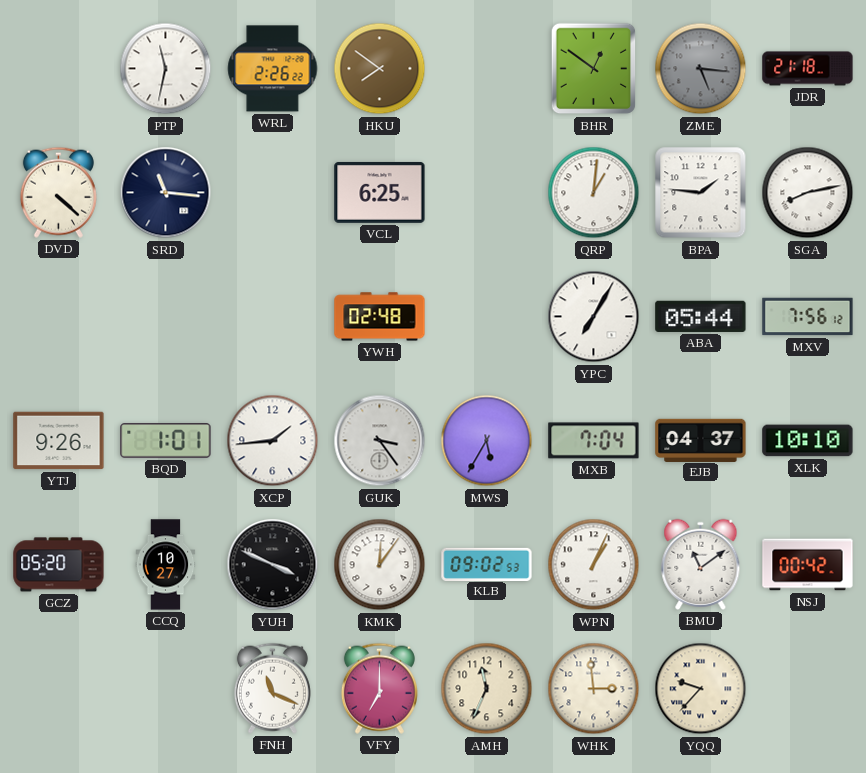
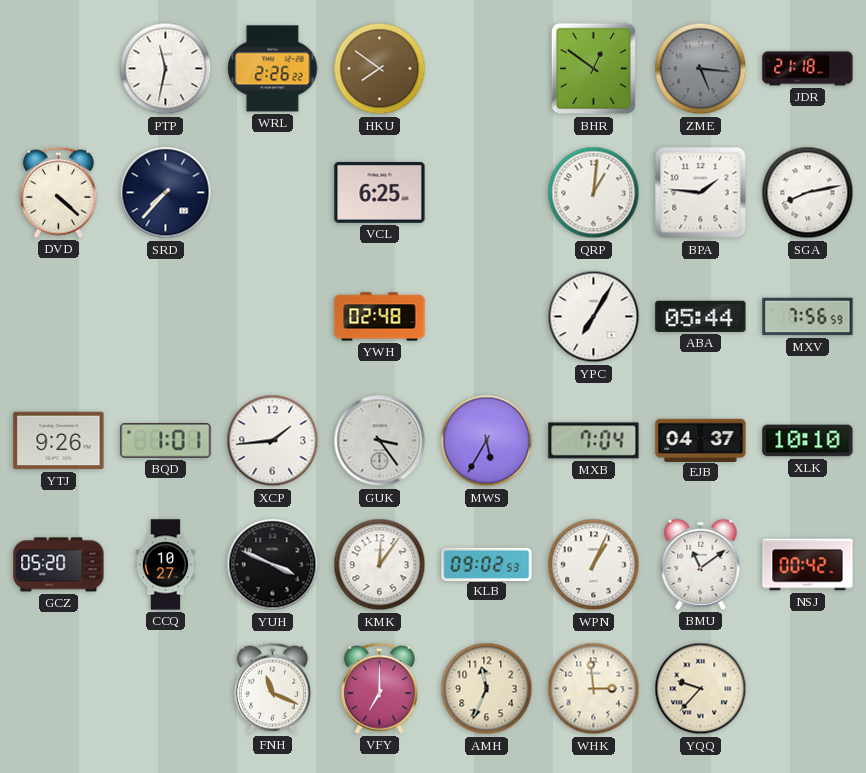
SRD: 11:16 -> 7:37 (166, 193)
MXV: 7:56:12 -> 7:56:59 (808, 317)
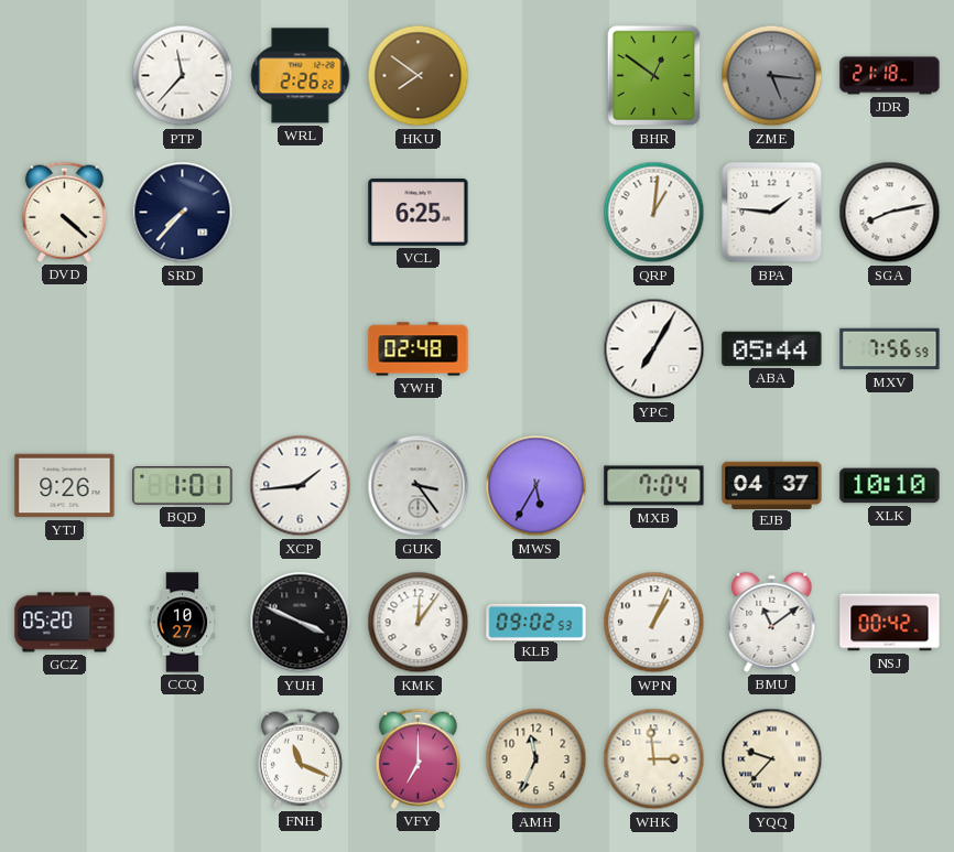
PTP: 11:32 -> 11:37 (183, 76)
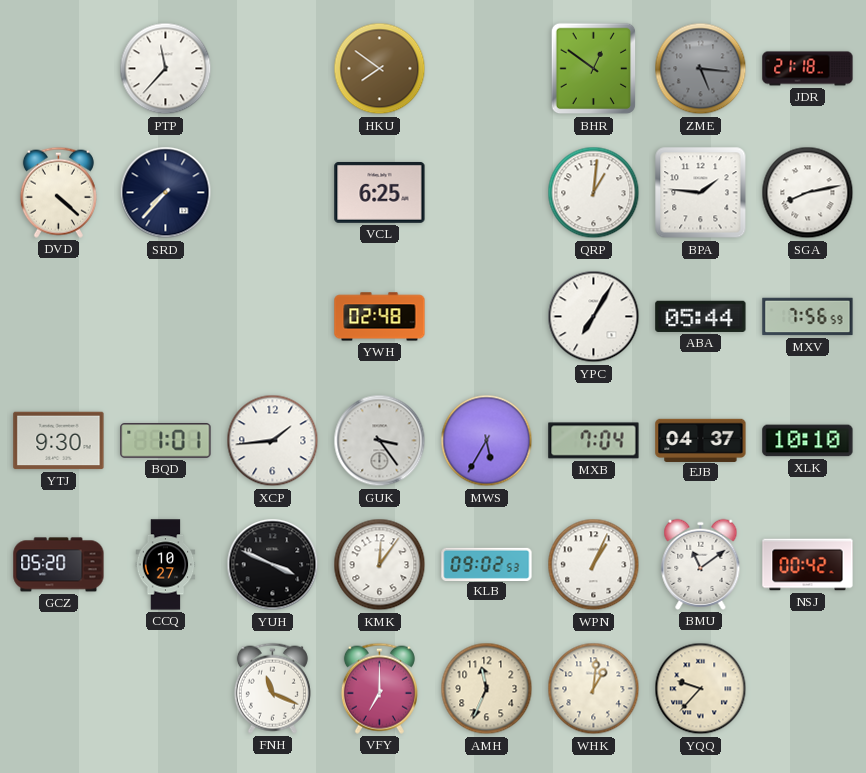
WRL: 2:26 -> none (301, 76)
YTJ: 9:26 -> 9:30 (59, 441)
WHK: 2:59 -> 1:01 (594, 689)
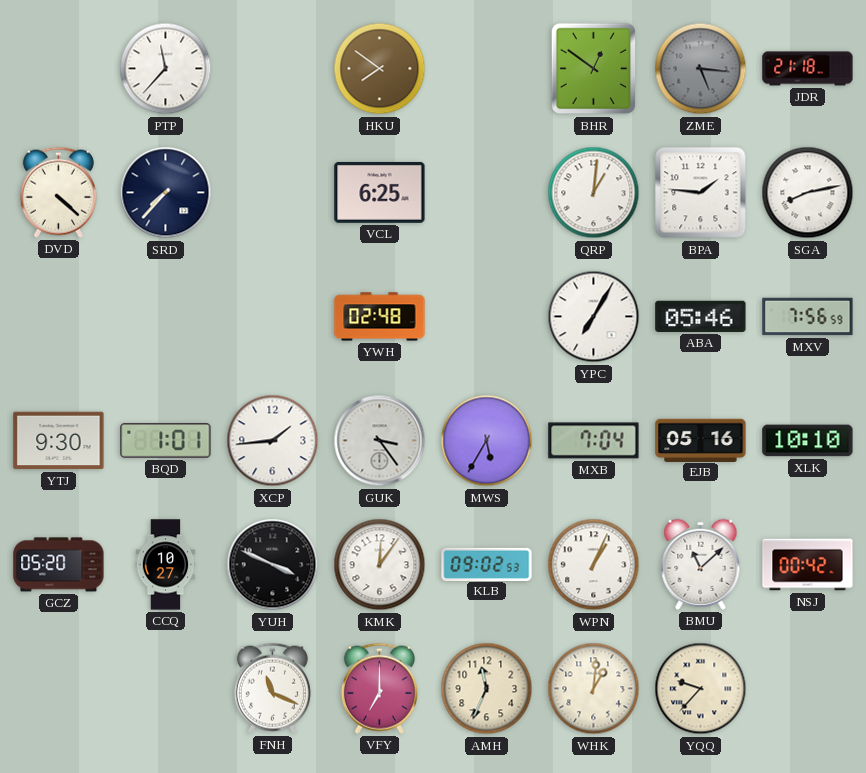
ABA: 05:44 -> 05:46 (701, 316)
EJB: 04:37 -> 05:16 (701, 440)
BMU: 11:09 -> 11:08 (701, 564)
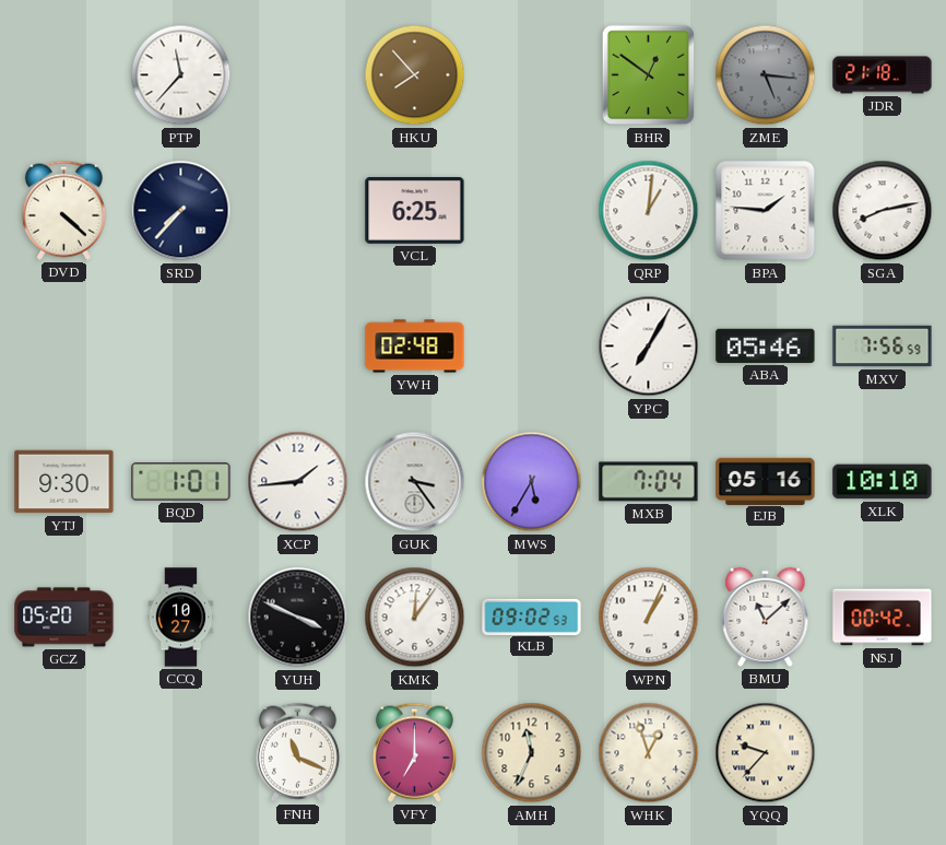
HKU: 7:51 -> 7:53 (415, 75)
WHK: 1:01 -> 12:57 (649, 753)
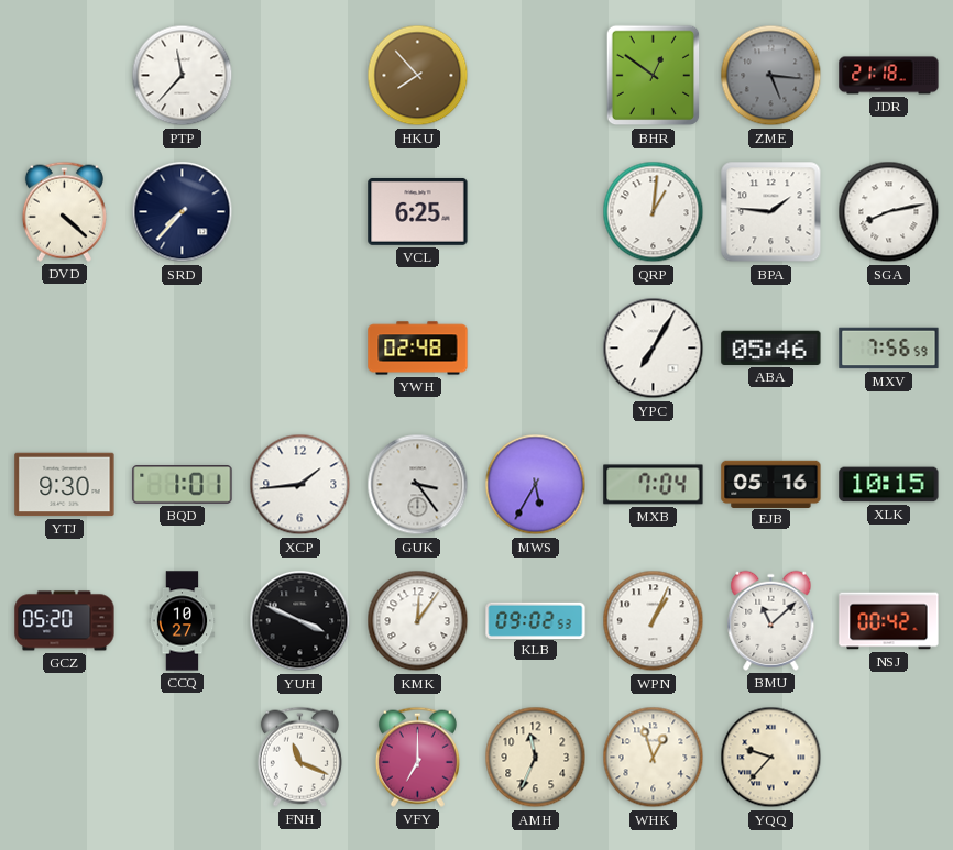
XLK: 10:10 -> 10:15 (889, 485)
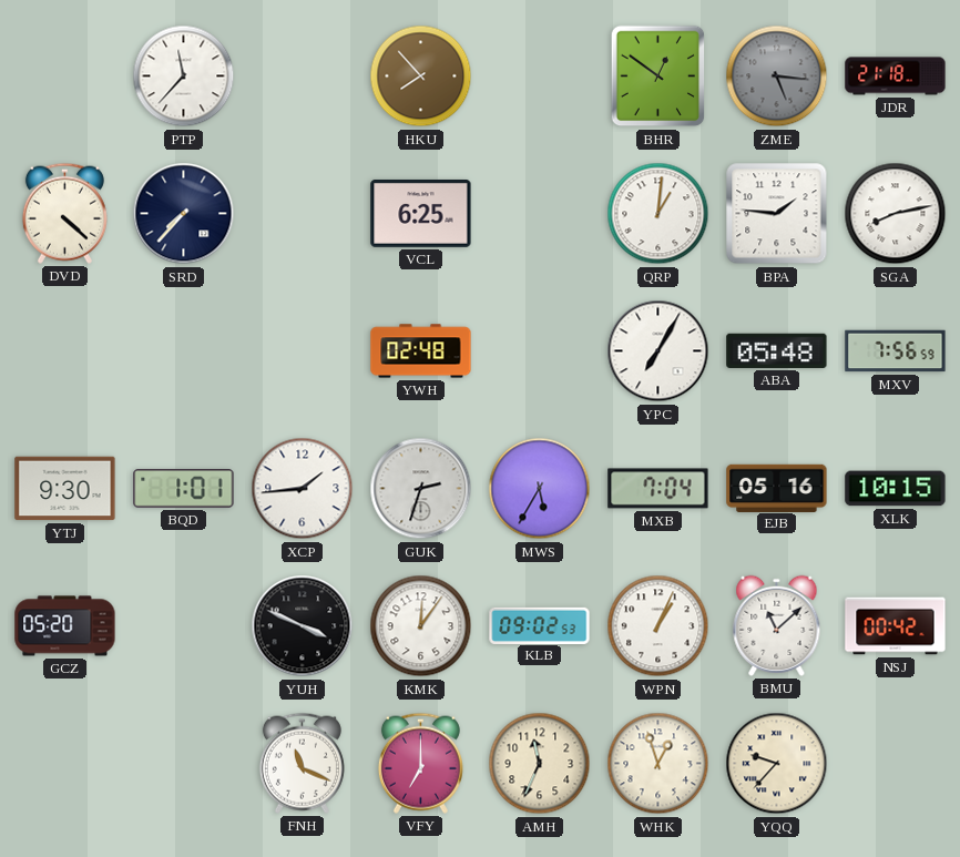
ABA: 05:46 -> 05:48 (777, 350)
GUK: 3:24 -> 2:33 (421, 489)
CCQ: 10:27 -> none (183, 621)
